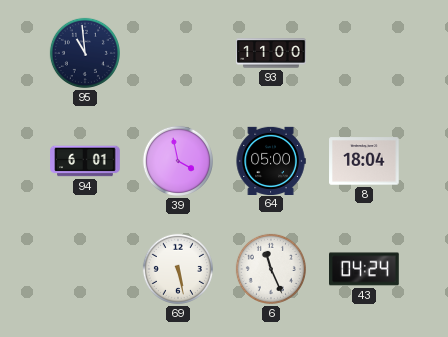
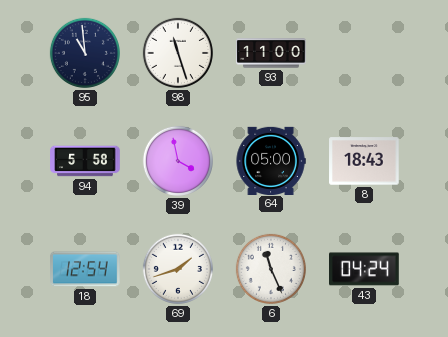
98: none -> 11:27 (178, 53)
94: 6:01 -> 5:58 (85, 161)
8: 18:04 -> 18:43 (364, 161)
18: none -> 12:54 (85, 269)
69: 5:28 -> 1:42 (178, 269)
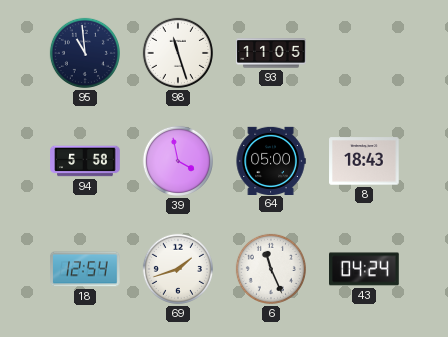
93: 11:00 -> 11:05 (271, 53)
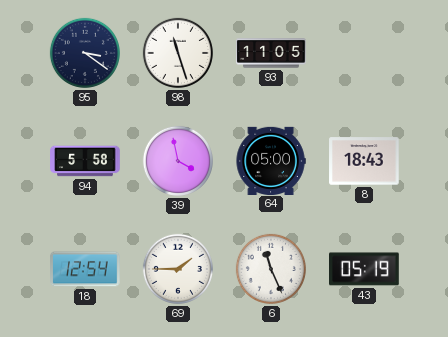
95: 10:59 -> 3:21 (85, 53)
69: 1:42 -> 1:45 (178, 269)
43: 04:24 -> 05:19 (364, 269)
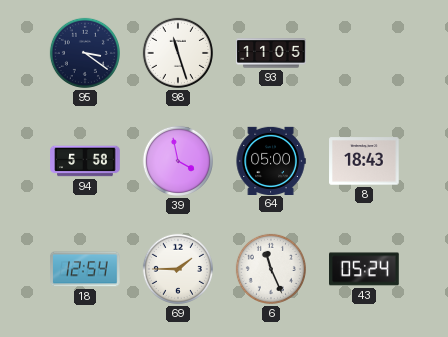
43: 05:19 -> 05:24 (364, 269)
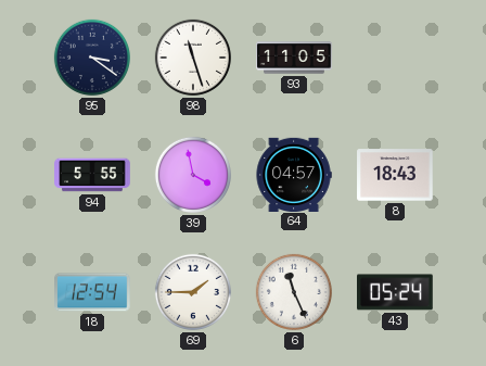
94: 5:58 -> 5:55 (92, 175)
64: 05:00 -> 04:57 (294, 174)
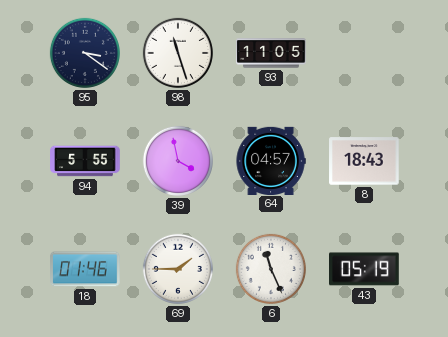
18: 12:54 -> 01:46 (85, 269)
43: 05:24 -> 05:19 (364, 269)
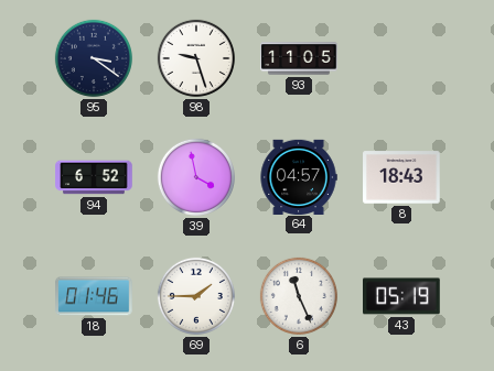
98: 11:27 -> 9:27 (196, 58)
94: 5:55 -> 6:52 (94, 177)
